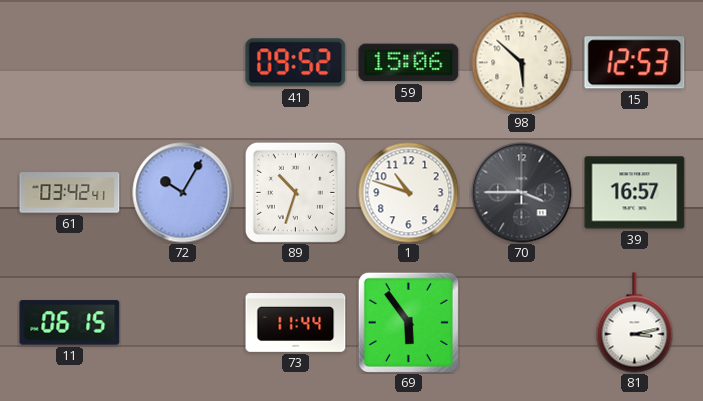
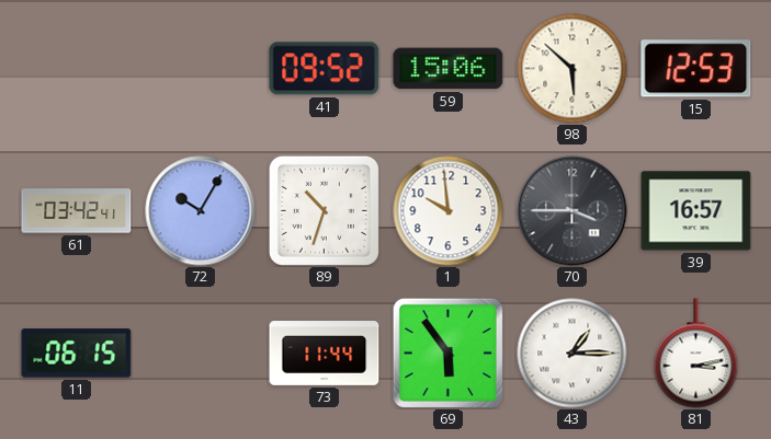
1: 10:48 -> 9:59 (449, 211)
43: none -> 1:15 (572, 354)
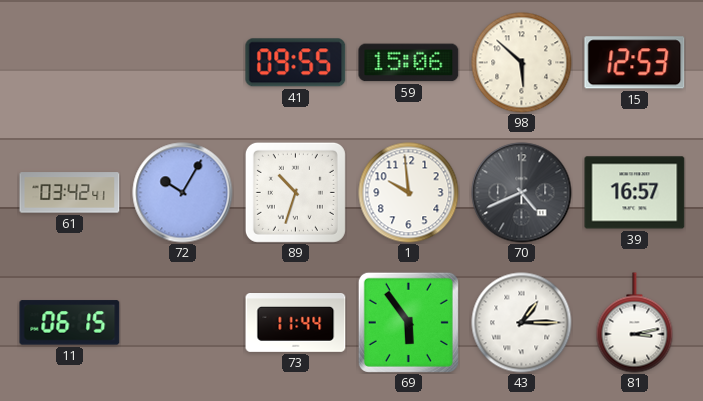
41: 09:52 -> 09:55 (296, 63)
70: 3:45 -> 4:41 (522, 193)
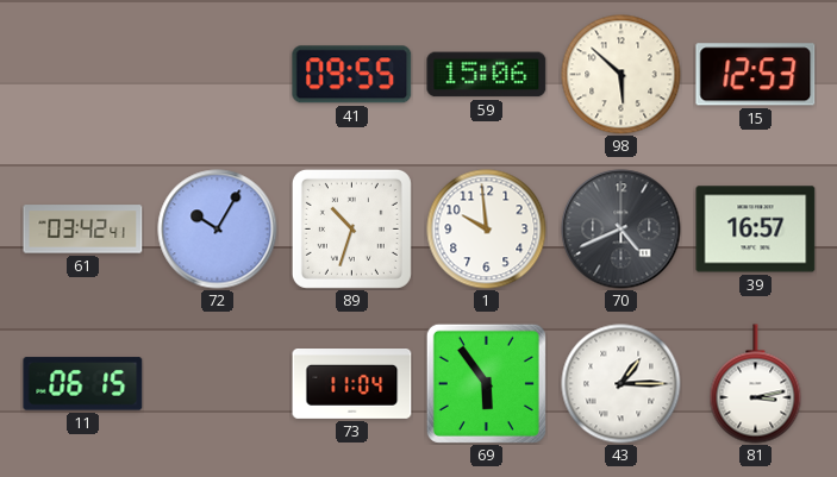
73: 11:44 -> 11:04 (352, 384)
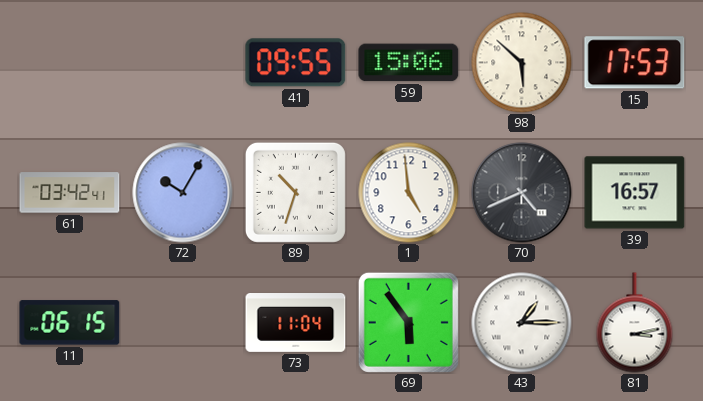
15: 12:53 -> 17:53 (635, 63)
1: 9:59 -> 4:59 (409, 193)
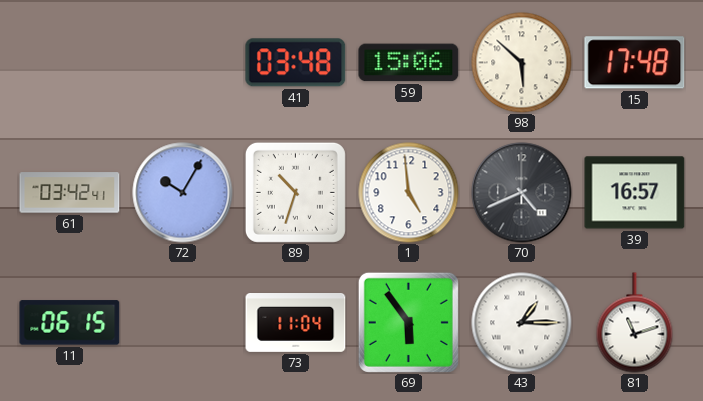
41: 09:55 -> 03:48 (296, 63)
15: 17:53 -> 17:48 (635, 63)
81: 3:13 -> 11:12 (635, 323)
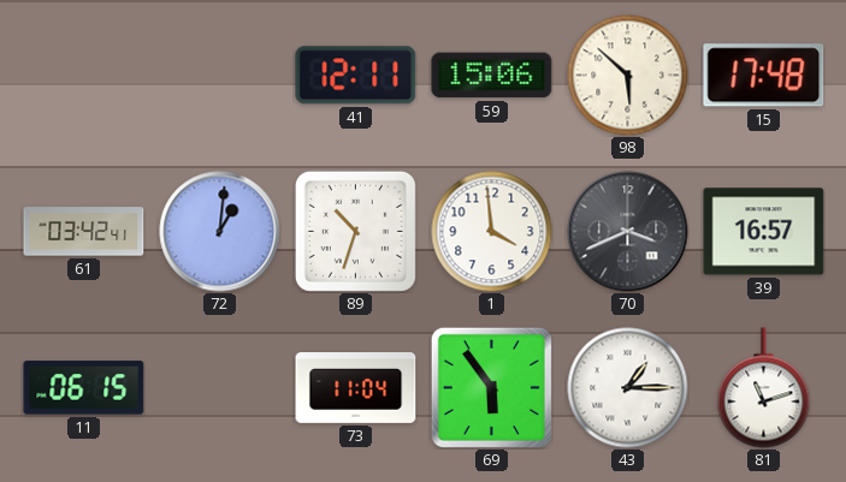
41: 03:48 -> 12:11 (356, 76)
72: 10:05 -> 1:01 (220, 232)
1: 4:59 -> 3:59 (492, 232)
70: 4:41 -> 3:41 (628, 232)
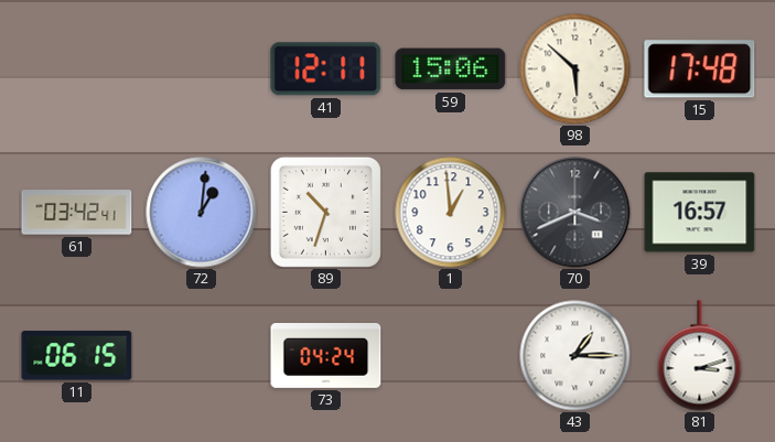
1: 3:59 -> 12:59 (451, 213)
73: 11:04 -> 04:24 (326, 356)
69: 5:54 -> none (491, 387)
81: 11:12 -> 3:12 (700, 356)
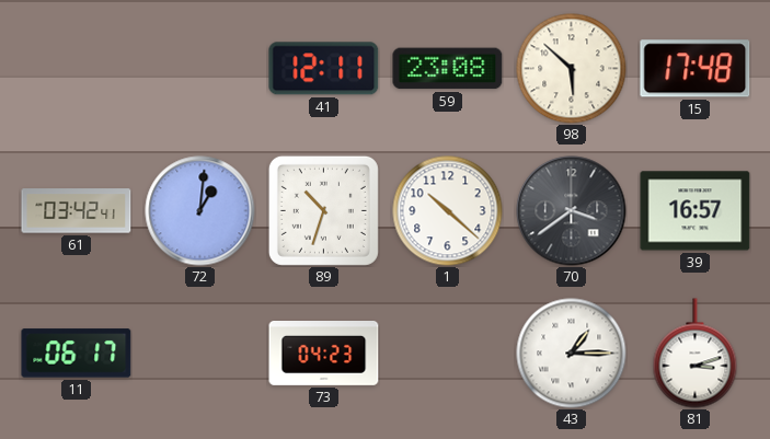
59: 15:06 -> 23:08 (448, 69)
1: 12:59 -> 10:22 (448, 211)
70: 3:41 -> 3:39 (572, 211)
11: 06:15 -> 06:17 (77, 354)
73: 04:24 -> 04:23 (324, 354)
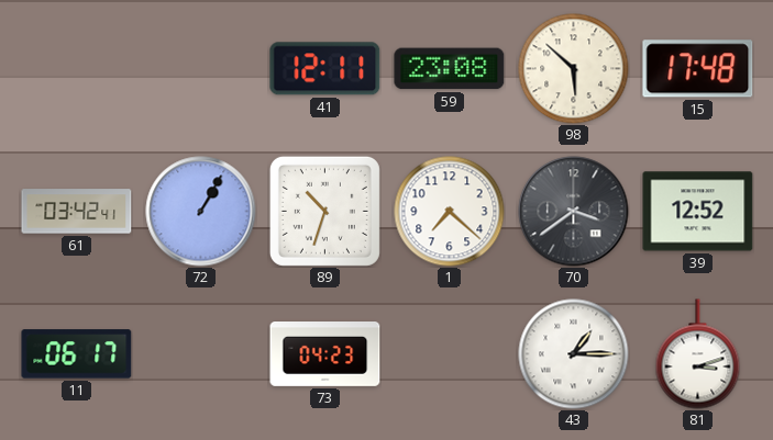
72: 1:01 -> 1:05 (201, 212)
1: 10:22 -> 7:22 (450, 212)
39: 16:57 -> 12:52 (698, 212)
